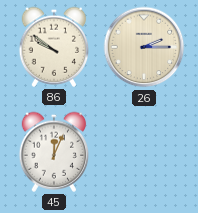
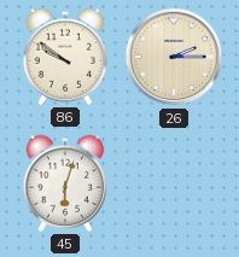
45: 12:04 -> 6:03 (65, 183)
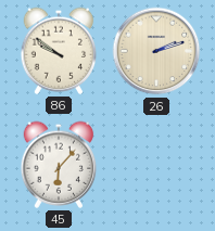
26: 2:15 -> 2:12 (156, 51)
45: 6:03 -> 6:07 (59, 165)
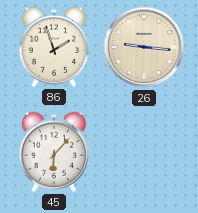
86: 9:51 -> 1:57 (54, 47)
26: 2:12 -> 9:16 (144, 47)
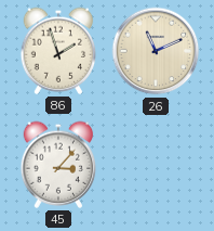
26: 9:16 -> 11:11 (156, 51)
45: 6:07 -> 3:07 (58, 165)
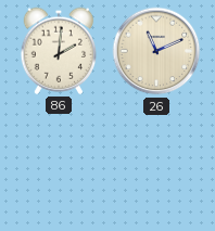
86: 1:57 -> 2:01 (59, 51)
45: 3:07 -> none (58, 165)
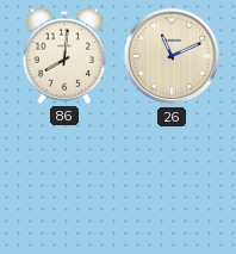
86: 2:01 -> 8:01 (64, 56)
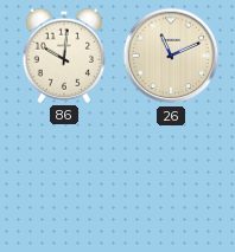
86: 8:01 -> 10:01 (64, 56)
